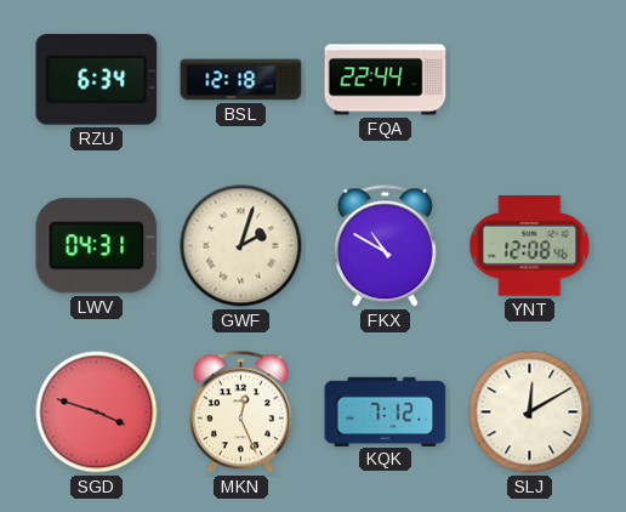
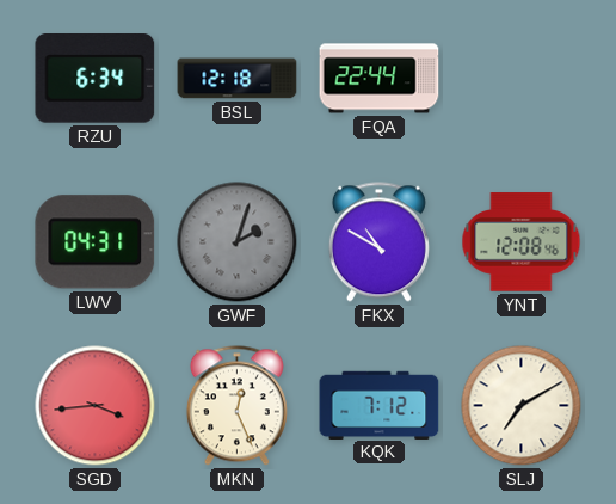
GWF dial: cream -> grey (238, 242)
SGD: 3:48 -> 3:44 (96, 406)
SLJ: 12:10 -> 7:10 (522, 406)
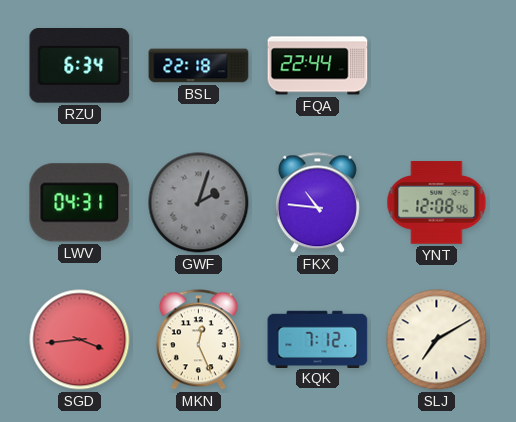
BSL: 12:18 -> 22:18 (199, 66)
FKX: 10:50 -> 10:46 (317, 203)
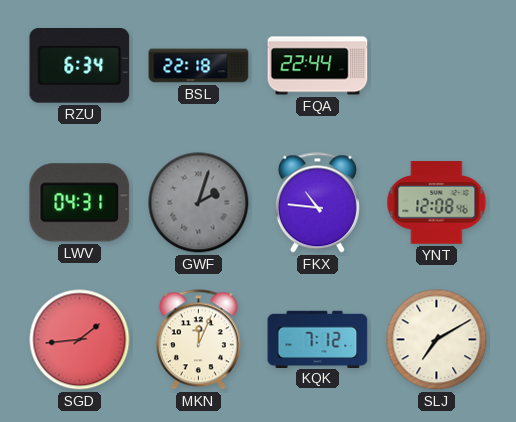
SGD: 3:44 -> 1:44 (80, 340)
MKN: 12:26 -> 12:04 (198, 340)
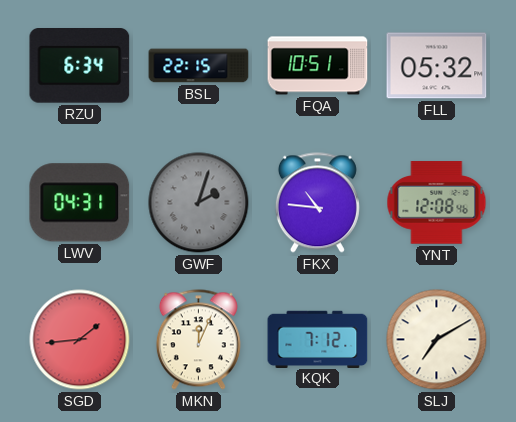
BSL: 22:18 -> 22:15 (199, 66)
FQA: 22:44 -> 10:51 (318, 66)
FLL: none -> 05:32 (437, 66)
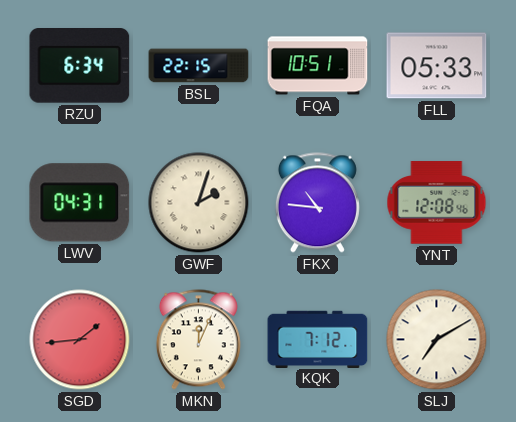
FLL: 05:32 -> 05:33 (437, 66)
GWF dial: grey -> cream (199, 203)
